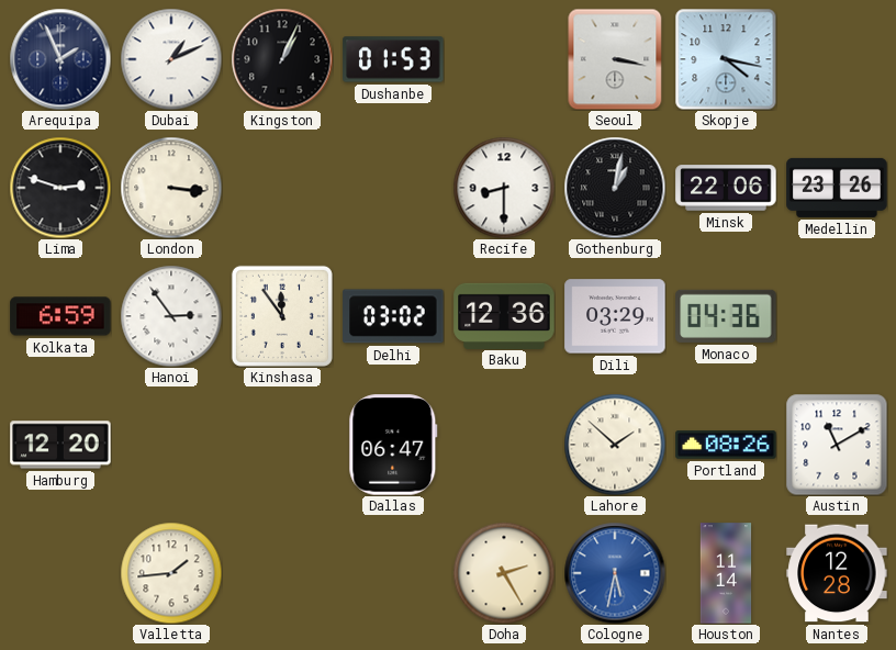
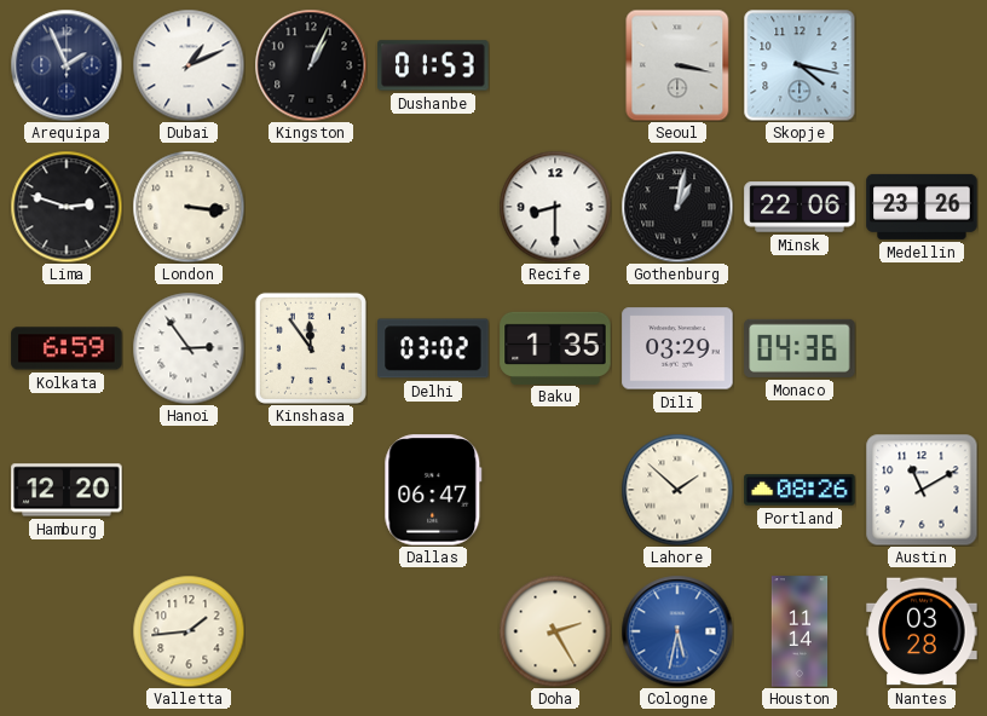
Baku: 12:36 -> 1:35 (555, 347)
Nantes: 12:28 -> 03:28 (922, 631)
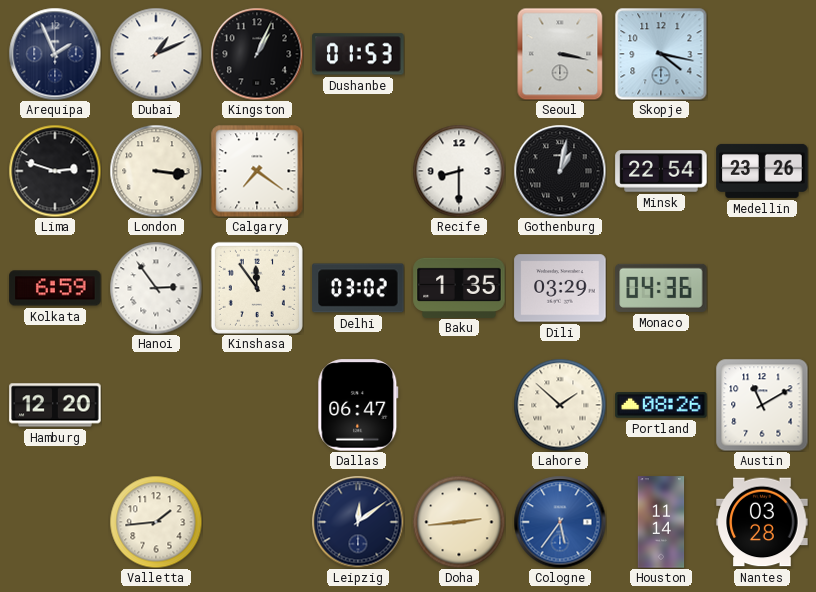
Calgary: none -> 7:21 (257, 171)
Minsk: 22:06 -> 22:54 (661, 171)
Leipzig: none -> 12:09 (358, 522)
Doha: 2:25 -> 2:44 (459, 522)
Cologne: 5:32 -> 5:36 (560, 522)
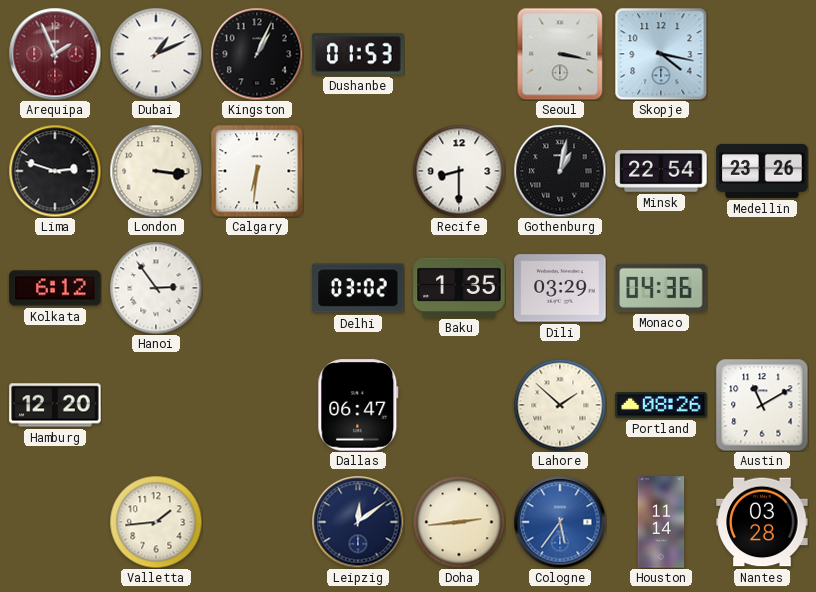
Arequipa dial: navy -> burgundy (55, 54)
Calgary: 7:21 -> 6:31 (257, 171)
Kolkata: 6:59 -> 6:12 (55, 288)
Kinshasa: 11:54 -> none (257, 288)
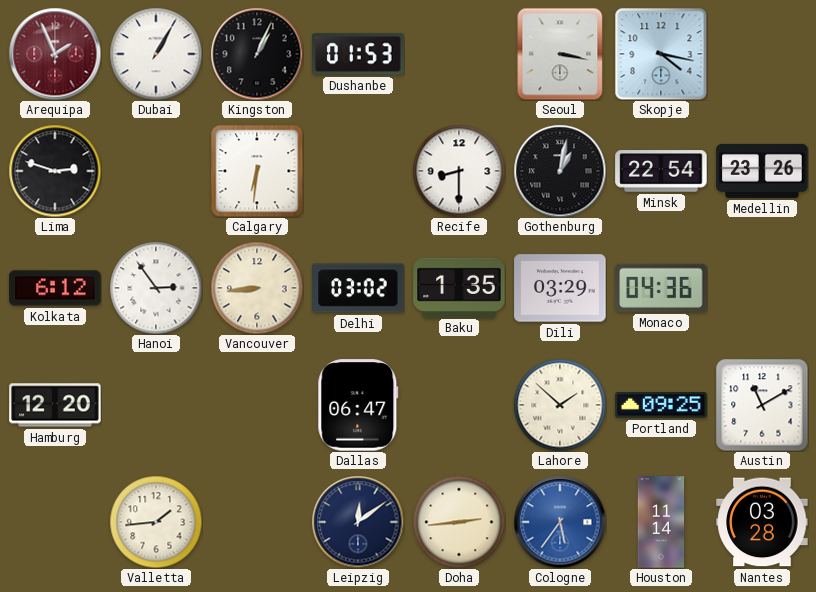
Dubai: 1:11 -> 1:05 (156, 54)
London: 3:16 -> none (156, 171)
Vancouver: none -> 8:44 (257, 288)
Portland: 08:26 -> 09:25 (661, 405)
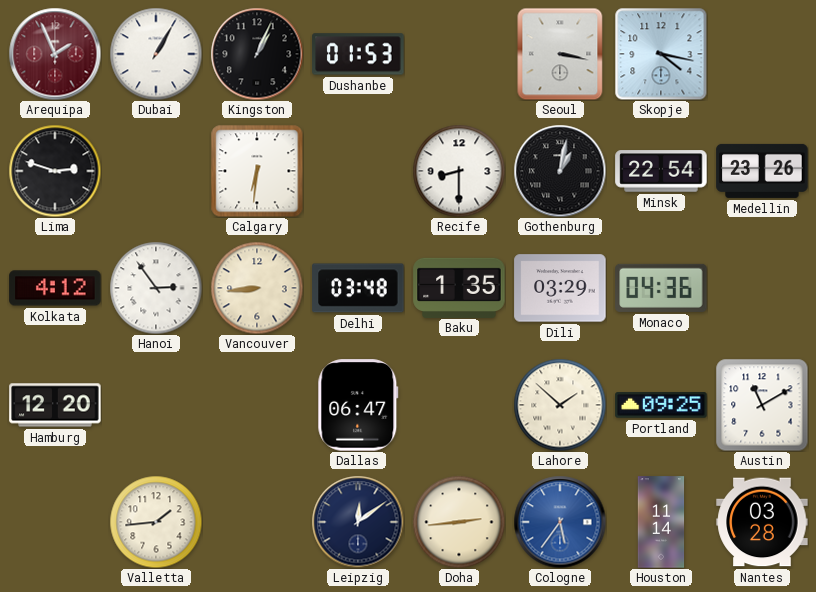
Kolkata: 6:12 -> 4:12 (55, 288)
Delhi: 03:02 -> 03:48 (358, 288)
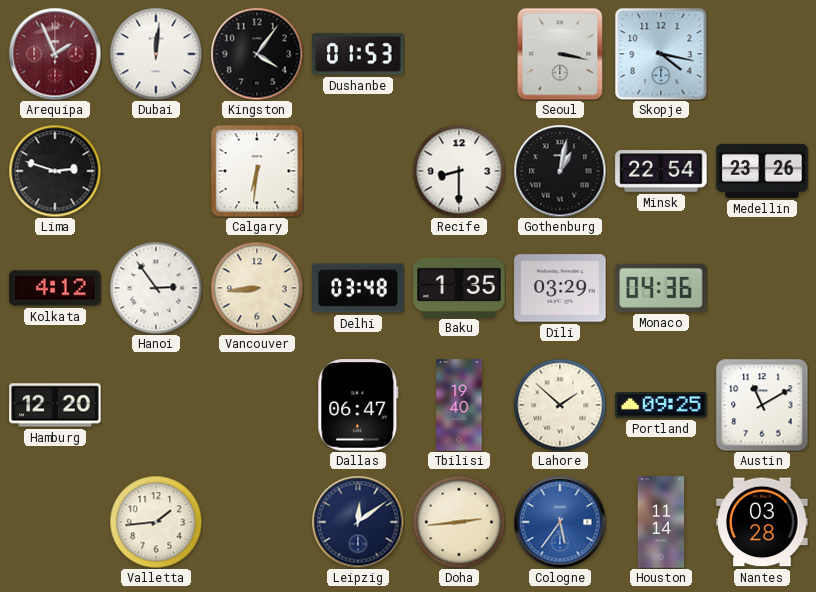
Dubai: 1:05 -> 12:01 (156, 54)
Kingston: 1:04 -> 4:06 (257, 54)
Tbilisi: none -> 19:40 (459, 405)
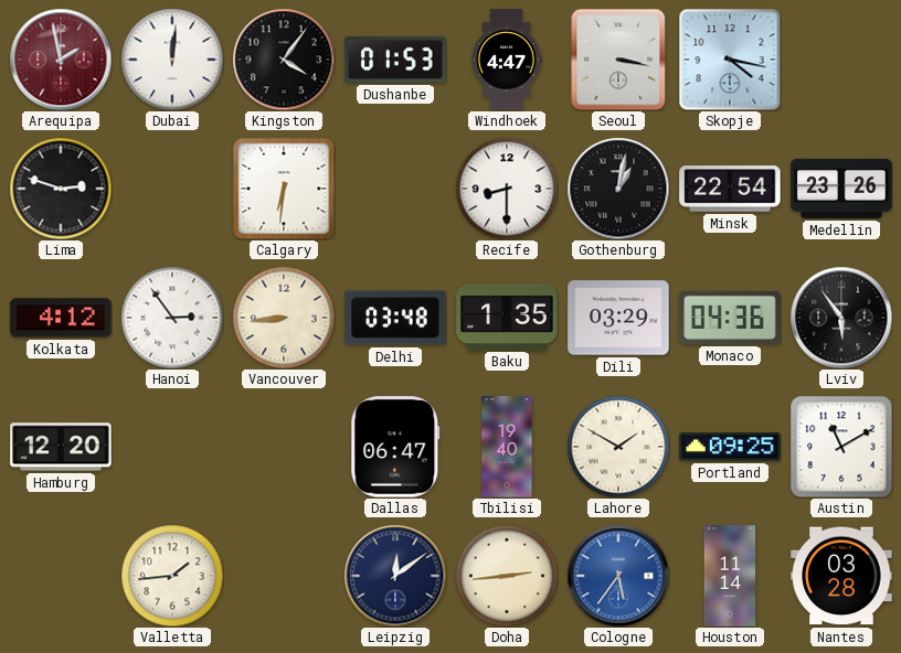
Arequipa: 1:56 -> 1:58 (61, 60)
Windhoek: none -> 4:47 (507, 60)
Lviv: none -> 5:54 (841, 318)
Lahore: 1:52 -> 1:50 (618, 447)
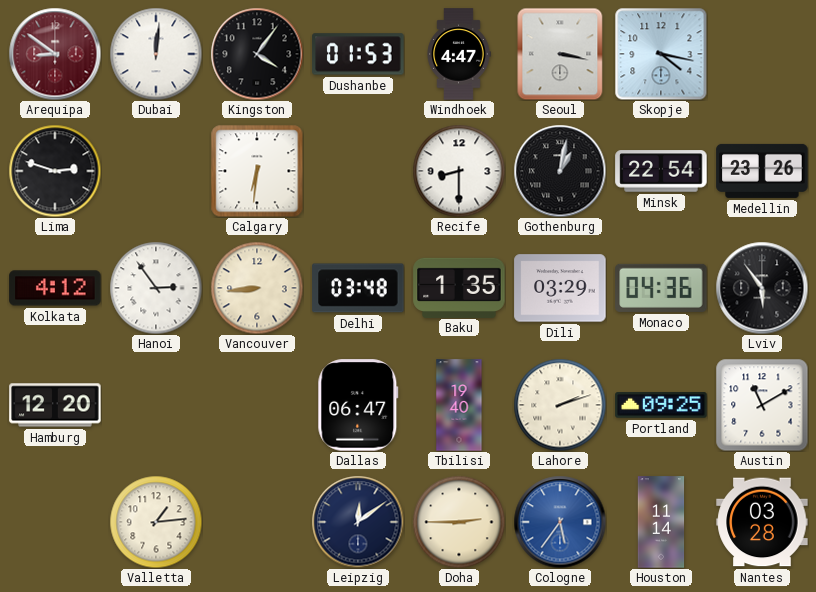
Arequipa: 1:58 -> 8:51 (55, 54)
Lahore: 1:50 -> 2:12 (560, 405)
Valletta: 1:44 -> 1:14 (156, 522)
Doha: 2:44 -> 2:45 (459, 522)
